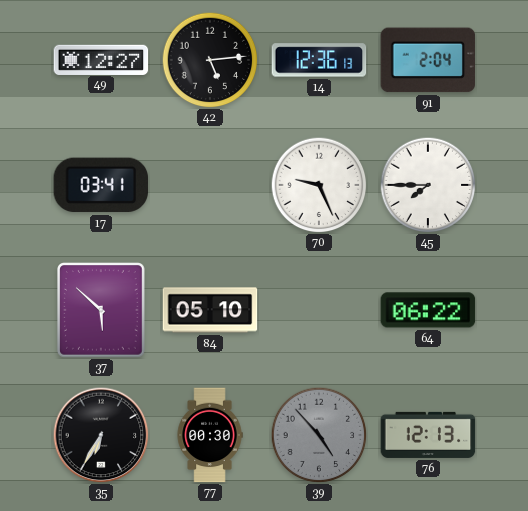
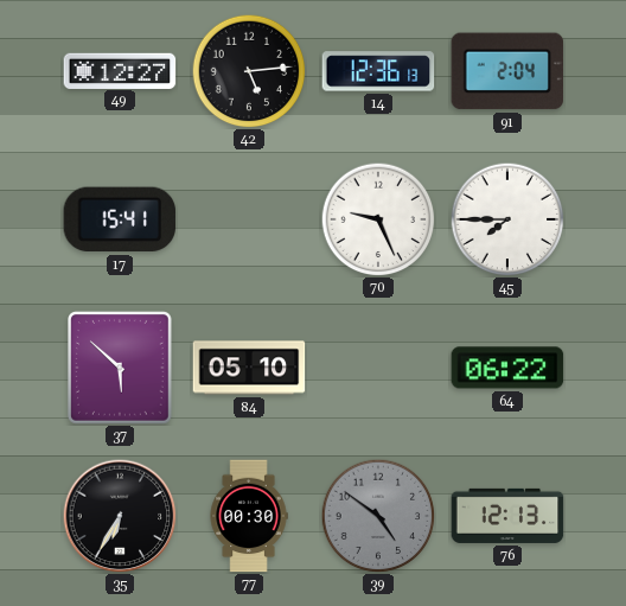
17: 03:41 -> 15:41 (120, 219)
39: 4:53 -> 4:51 (378, 516)
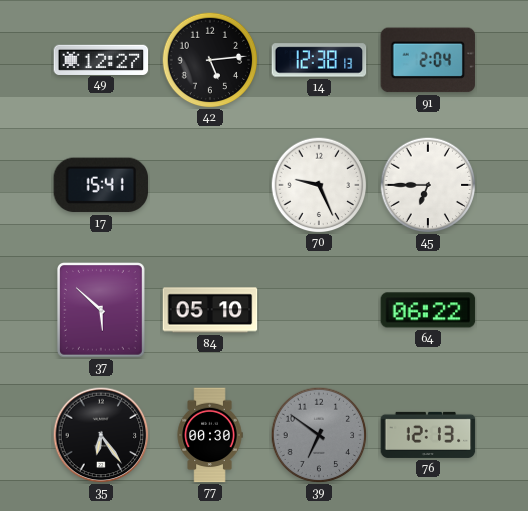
14: 12:36 -> 12:38 (319, 60)
45: 7:45 -> 6:45 (428, 185)
35: 6:35 -> 6:24 (101, 435)
39: 4:51 -> 6:51 (319, 435)
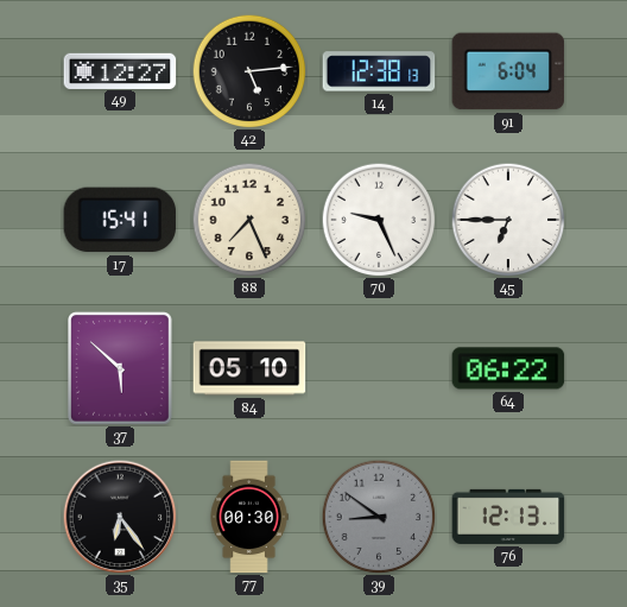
91: 2:04 -> 6:04 (508, 71)
88: none -> 7:26 (249, 220)
39: 6:51 -> 8:51 (379, 517)
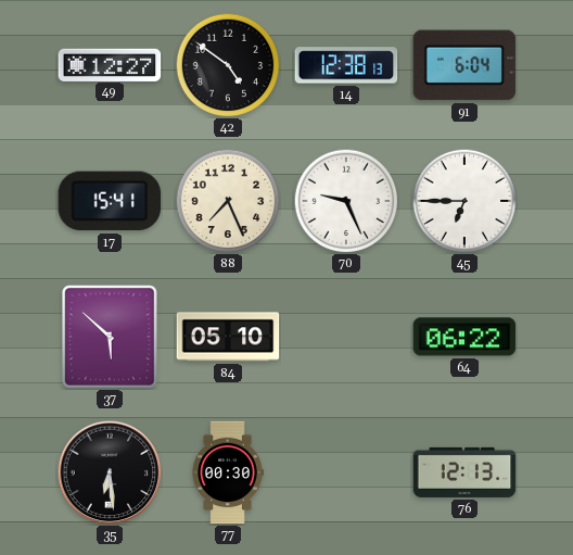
42: 5:14 -> 4:51 (228, 65)
35: 6:24 -> 6:29 (110, 472)
39: 8:51 -> none (379, 517)
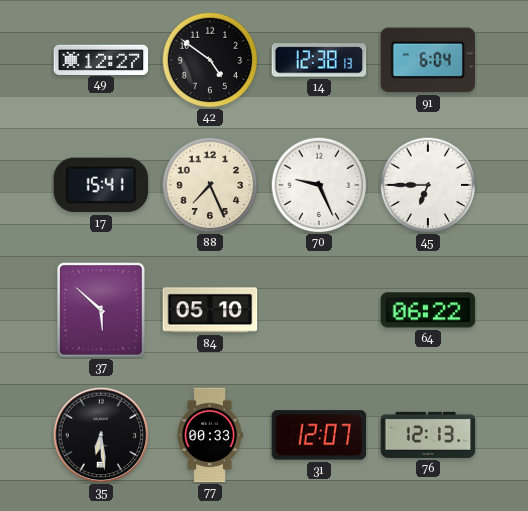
77: 00:30 -> 00:33 (210, 435)
31: none -> 12:07 (319, 435)
